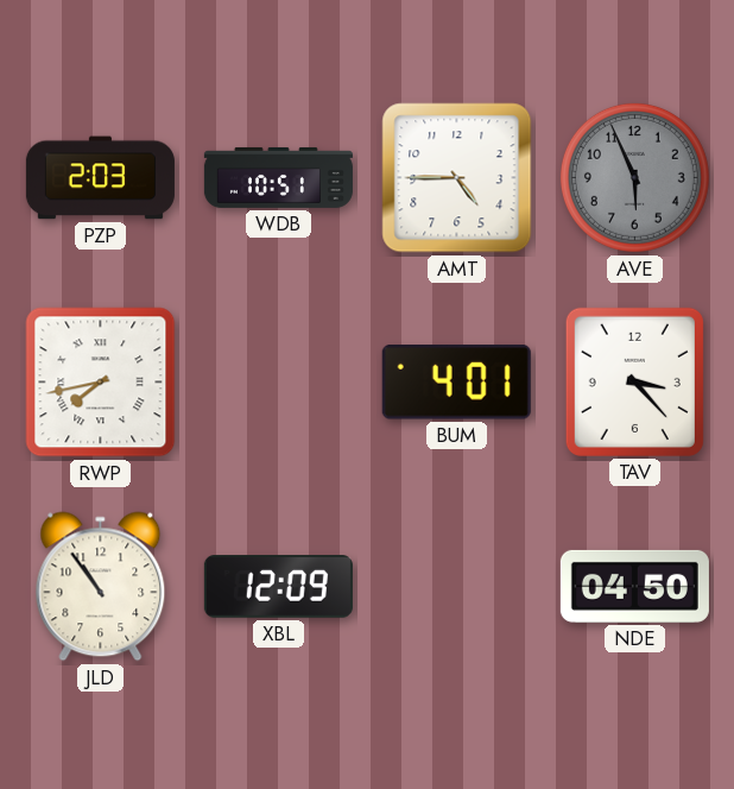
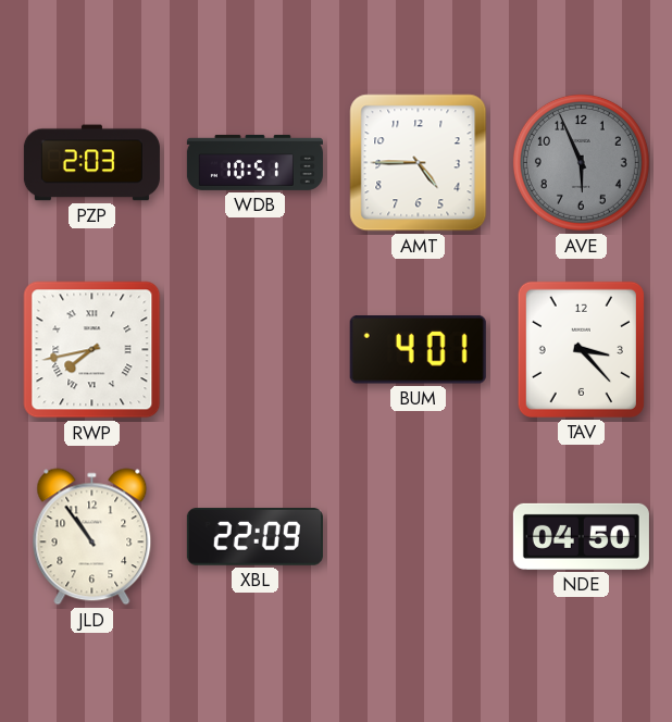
XBL: 12:09 -> 22:09 (254, 537)
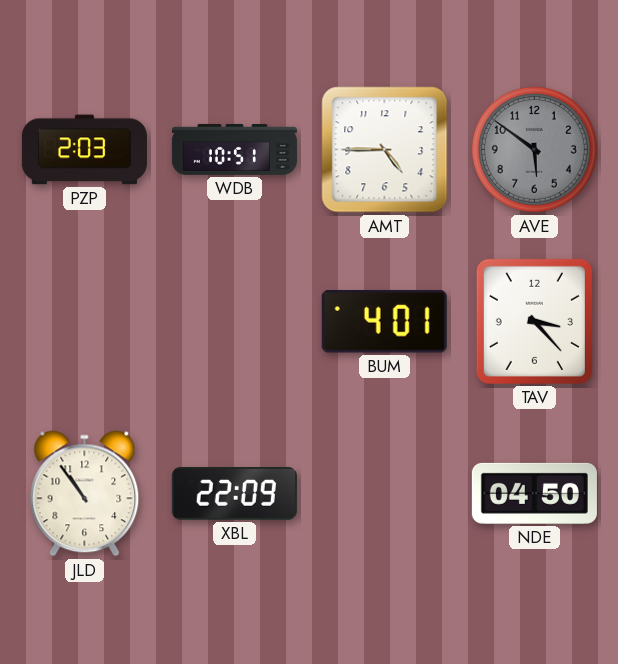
AVE: 5:56 -> 5:51 (534, 149)
RWP: 7:43 -> none (92, 350)
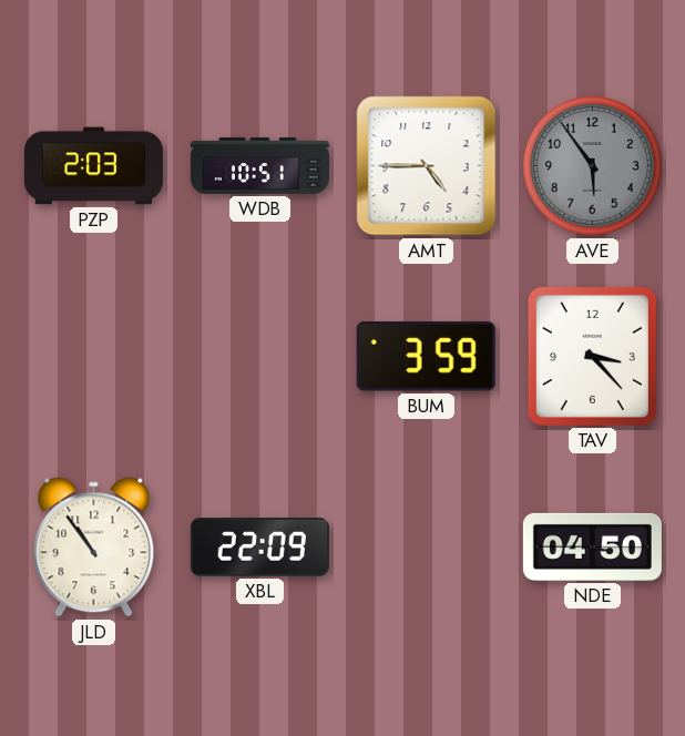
AVE: 5:51 -> 5:54 (592, 165)
BUM: 4:01 -> 3:59 (426, 357)
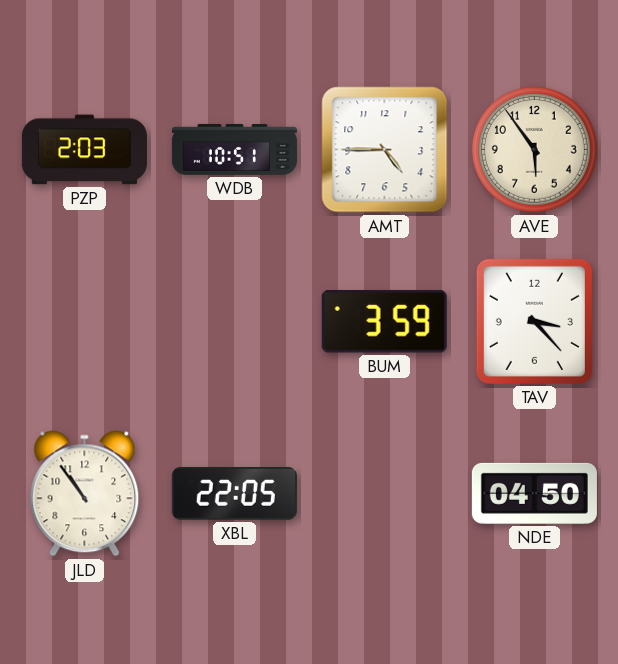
AVE dial: grey -> cream (534, 149)
XBL: 22:09 -> 22:05 (234, 494)
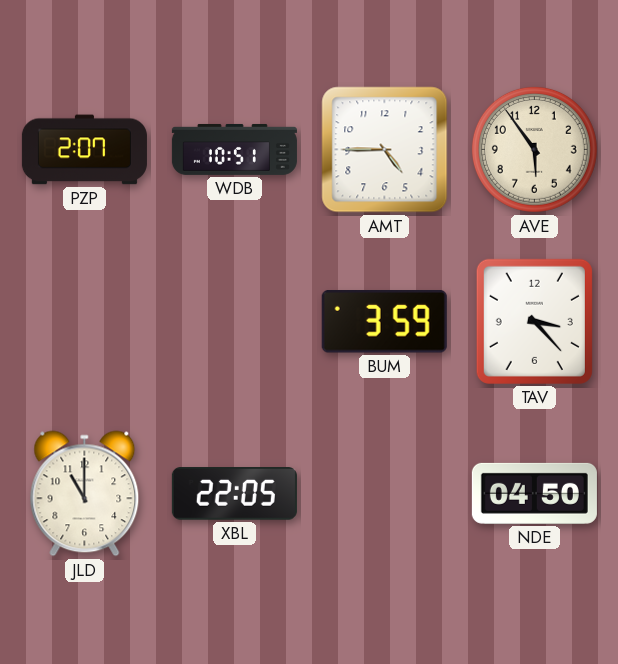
PZP: 2:03 -> 2:07 (84, 150)
JLD: 10:54 -> 11:00 (85, 494)
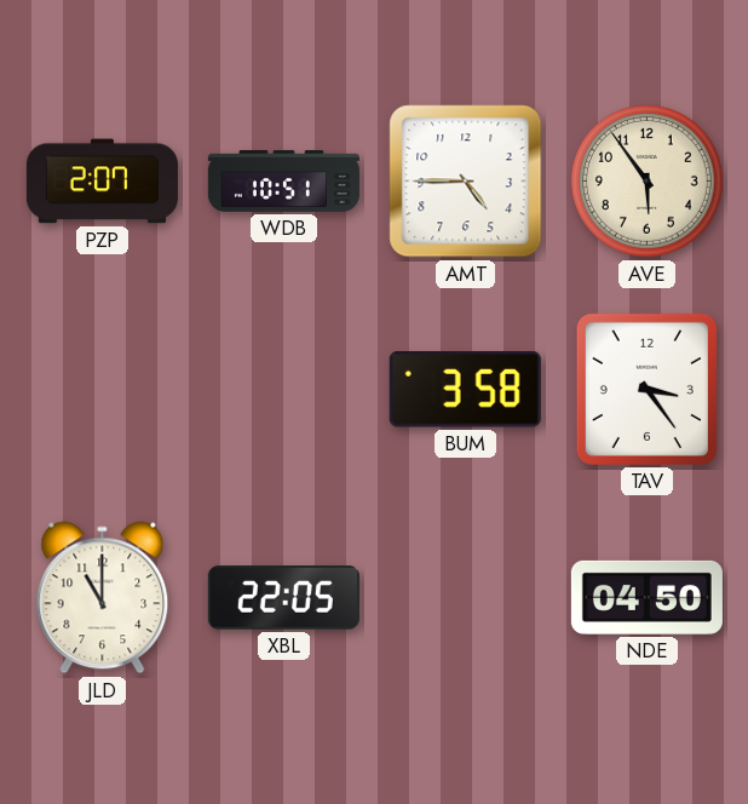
BUM: 3:59 -> 3:58 (465, 390)
TAV: 3:23 -> 3:24 (646, 389)
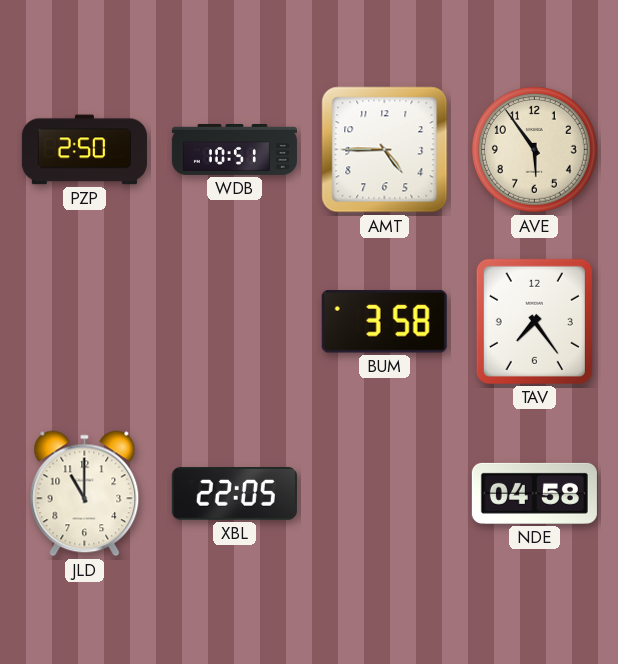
PZP: 2:07 -> 2:50 (84, 150)
TAV: 3:24 -> 7:24 (534, 321)
NDE: 04:50 -> 04:58 (534, 493)
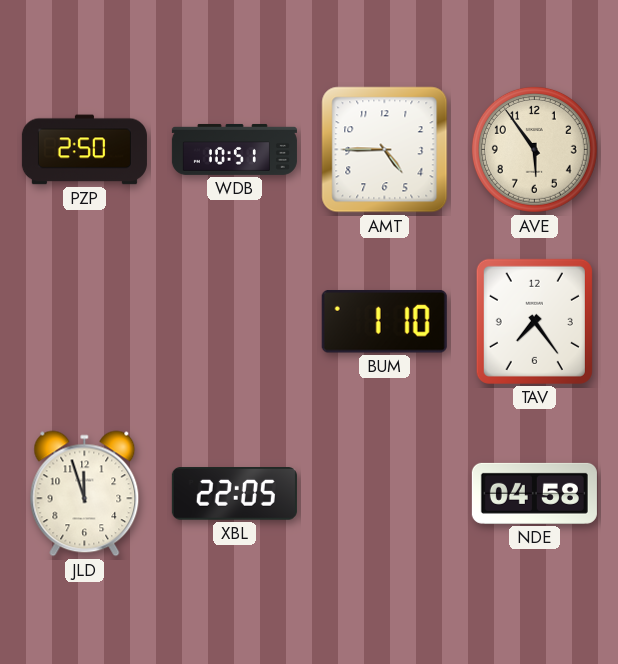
BUM: 3:58 -> 1:10 (384, 322)
JLD: 11:00 -> 11:57 (85, 494)
